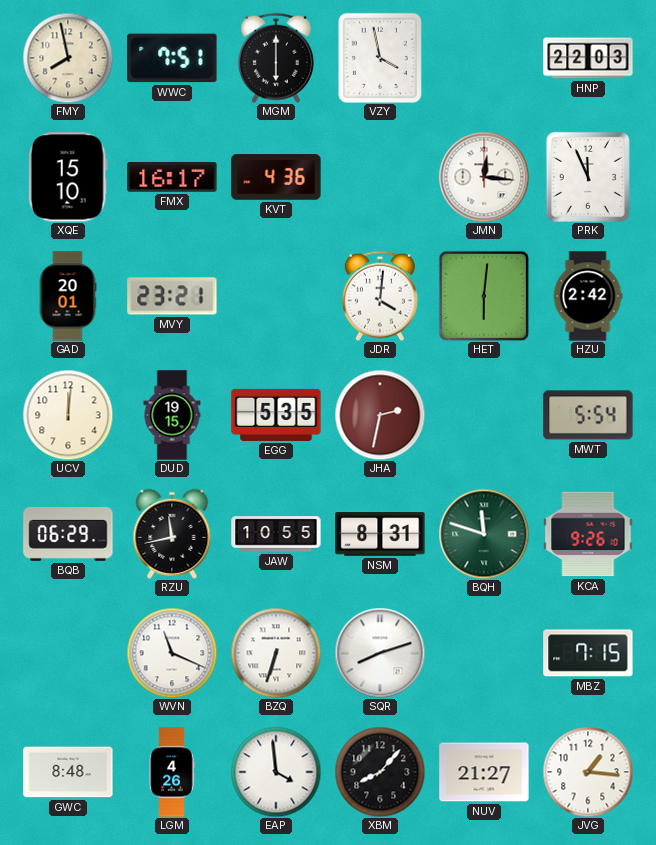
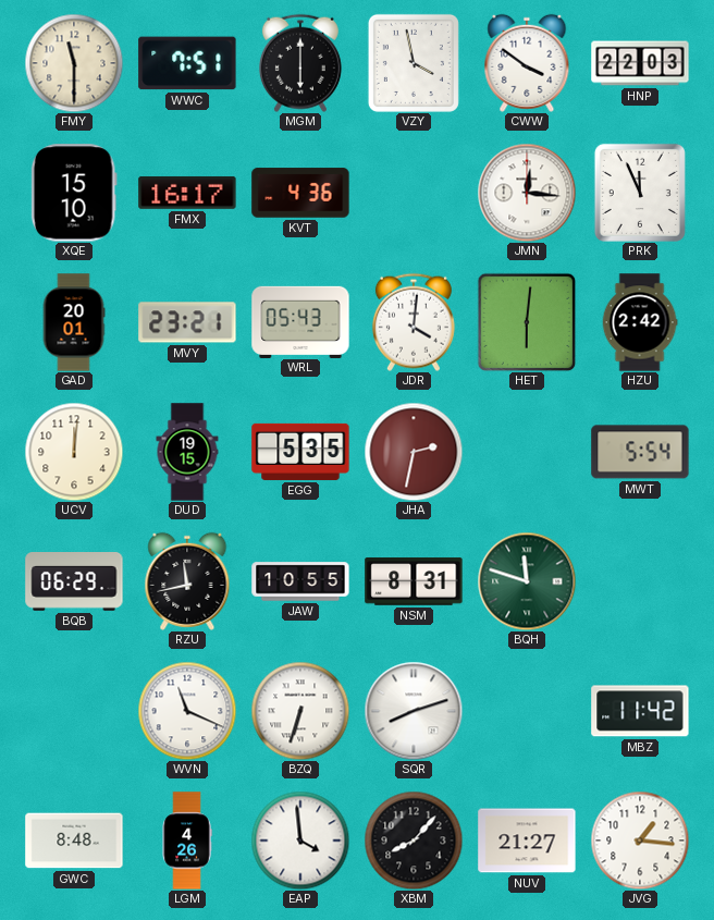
FMY: 7:58 -> 11:30 (74, 63)
CWW: none -> 3:51 (527, 63)
WRL: none -> 05:43 (300, 321)
KCA: 9:26 -> none (588, 534)
MBZ: 7:15 -> 11:42 (640, 711)
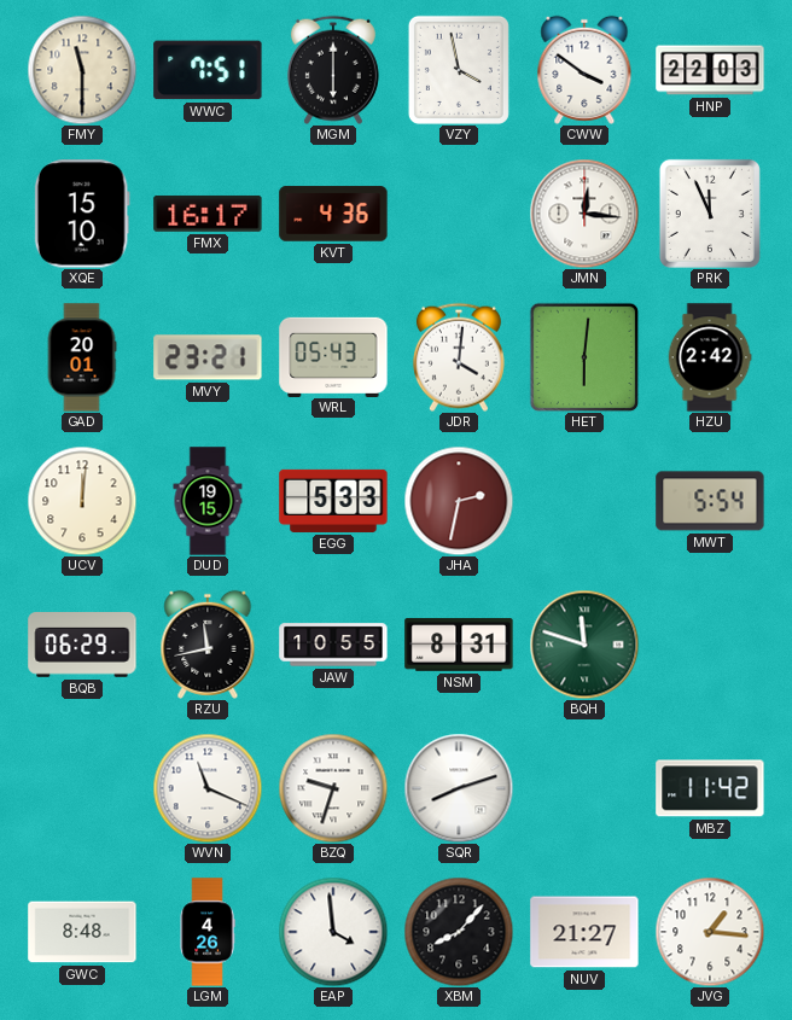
EGG: 5:35 -> 5:33 (333, 501)
BZQ: 6:33 -> 9:33 (333, 788)
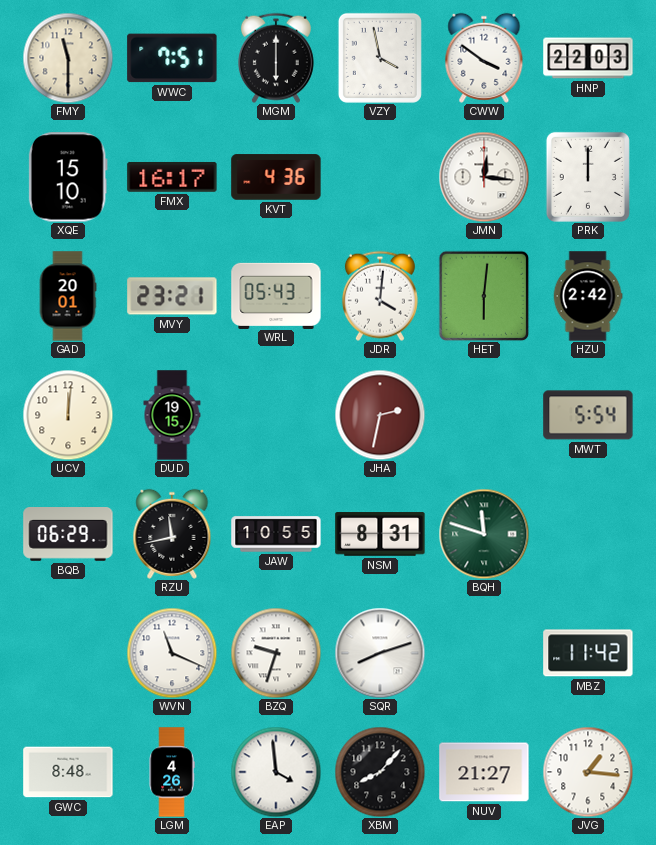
PRK: 11:56 -> 12:00 (588, 177)
EGG: 5:33 -> none (333, 501)
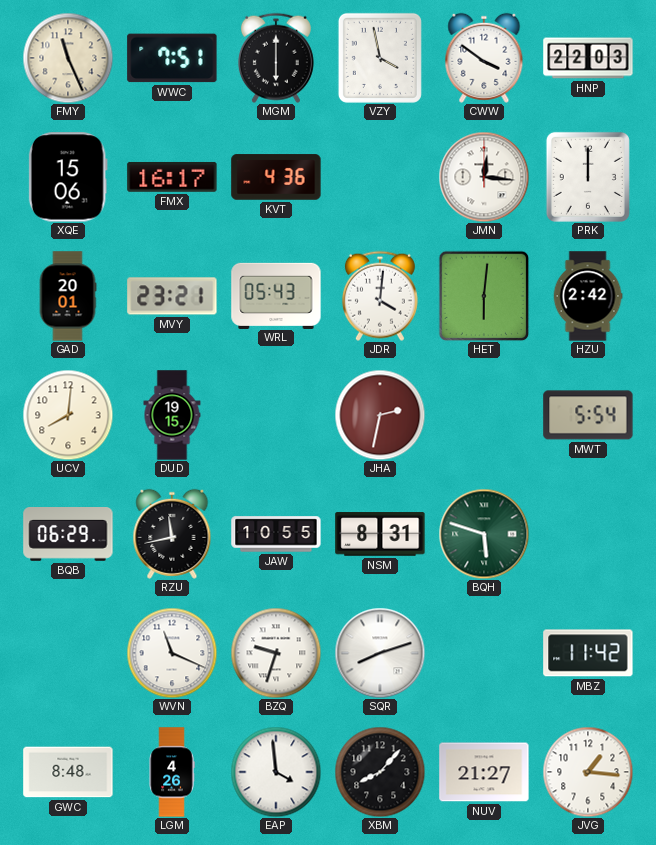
FMY: 11:30 -> 11:26 (68, 58)
XQE: 15:10 -> 15:06 (68, 177)
UCV: 12:01 -> 8:01 (68, 415)
BQH: 11:48 -> 5:48 (484, 534)
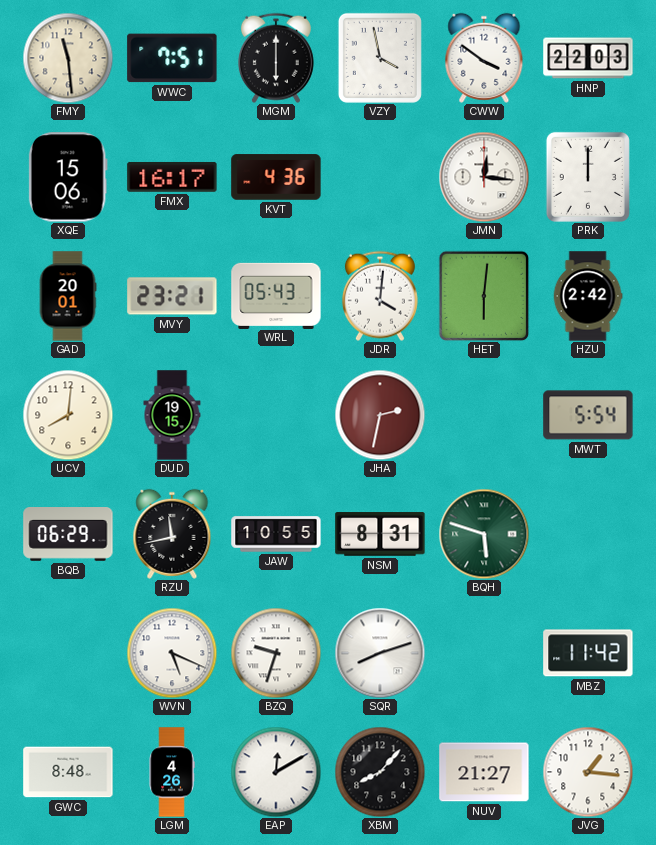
FMY: 11:26 -> 11:29 (68, 58)
WVN: 11:19 -> 5:19 (172, 653)
EAP: 3:59 -> 12:10 (276, 772)
